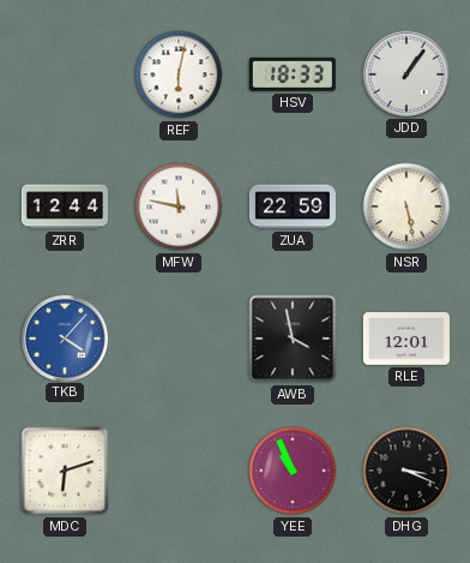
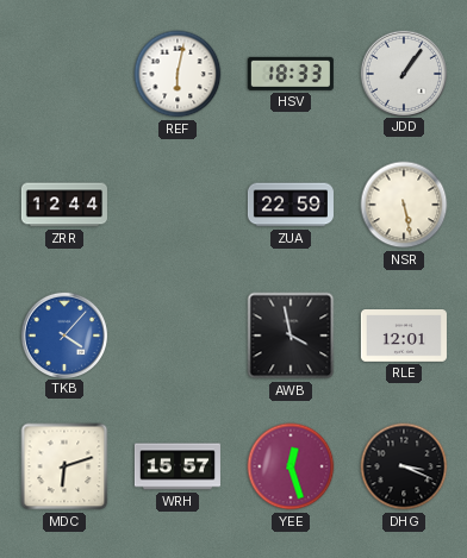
MFW: 11:47 -> none (179, 206)
WRH: none -> 15:57 (178, 466)
YEE: 10:56 -> 12:27 (291, 466)
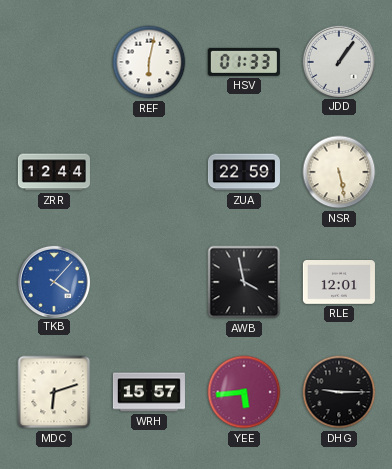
HSV: 18:33 -> 01:33 (244, 62)
YEE: 12:27 -> 5:44 (244, 392)
DHG: 3:19 -> 9:15 (339, 392)
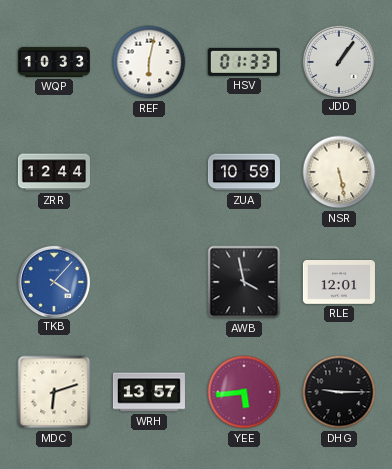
WQP: none -> 10:33 (54, 62)
ZUA: 22:59 -> 10:59 (244, 172)
WRH: 15:57 -> 13:57 (149, 392)
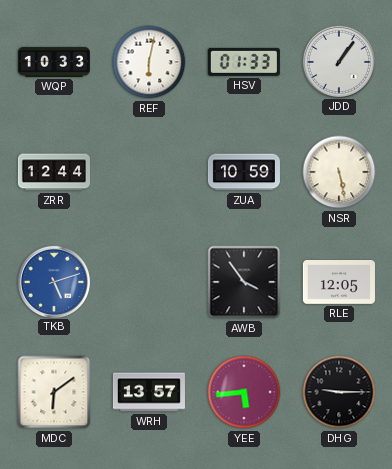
TKB: 4:07 -> 5:12 (53, 281)
AWB: 3:58 -> 3:54 (244, 282)
RLE: 12:01 -> 12:05 (339, 283)
MDC: 6:12 -> 6:09 (54, 392)
